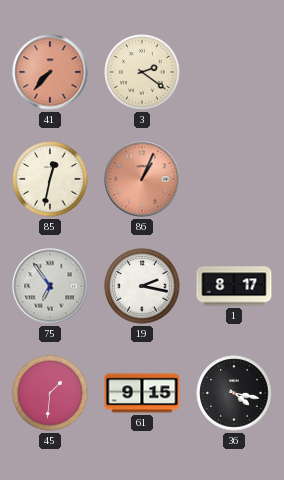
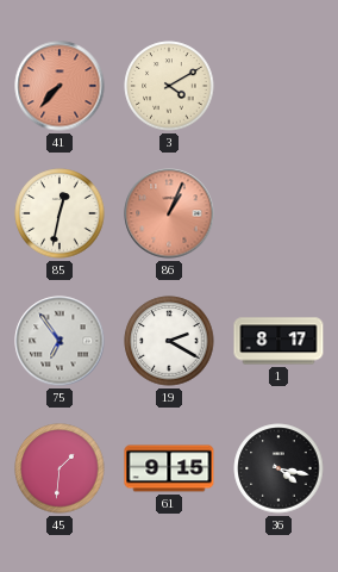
3: 2:21 -> 4:10 (169, 86)
19: 2:17 -> 2:20 (169, 341)
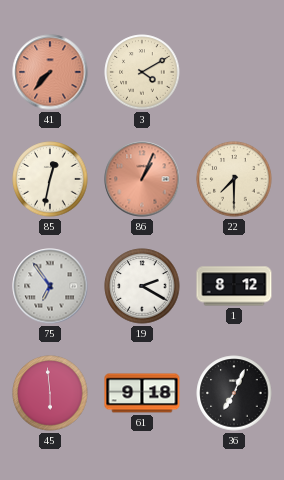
22: none -> 7:30 (234, 179)
1: 8:17 -> 8:12 (234, 286)
45: 1:31 -> 5:59 (50, 393)
61: 9:15 -> 9:18 (142, 393)
36: 4:17 -> 7:04 (234, 393)
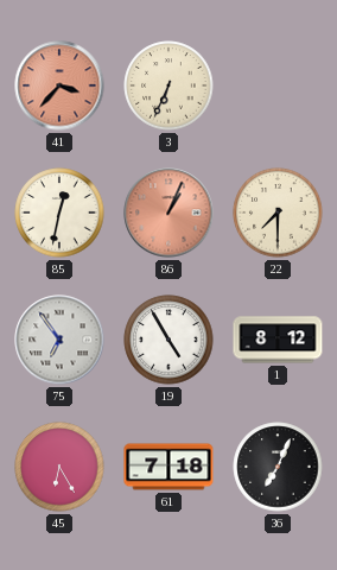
41: 7:37 -> 3:37 (59, 85)
3: 4:10 -> 6:34 (168, 85)
19: 2:20 -> 4:55 (168, 340)
45: 5:59 -> 6:25 (59, 467)
61: 9:18 -> 7:18 (168, 467)
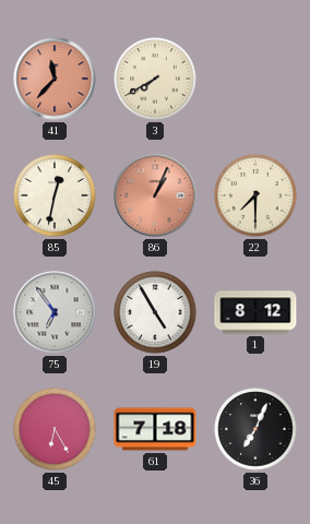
41: 3:37 -> 11:37 (55, 79)
3: 6:34 -> 7:40 (155, 79)
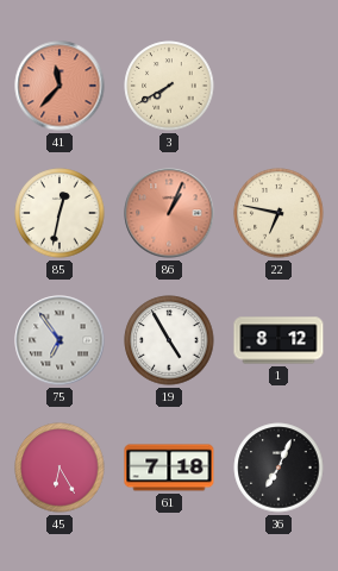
22: 7:30 -> 6:47 (278, 213)
